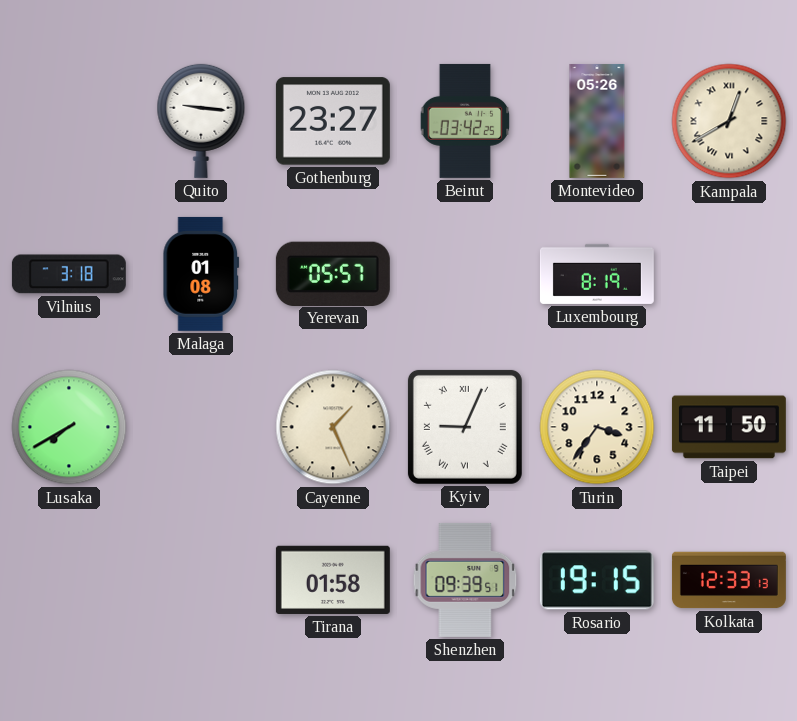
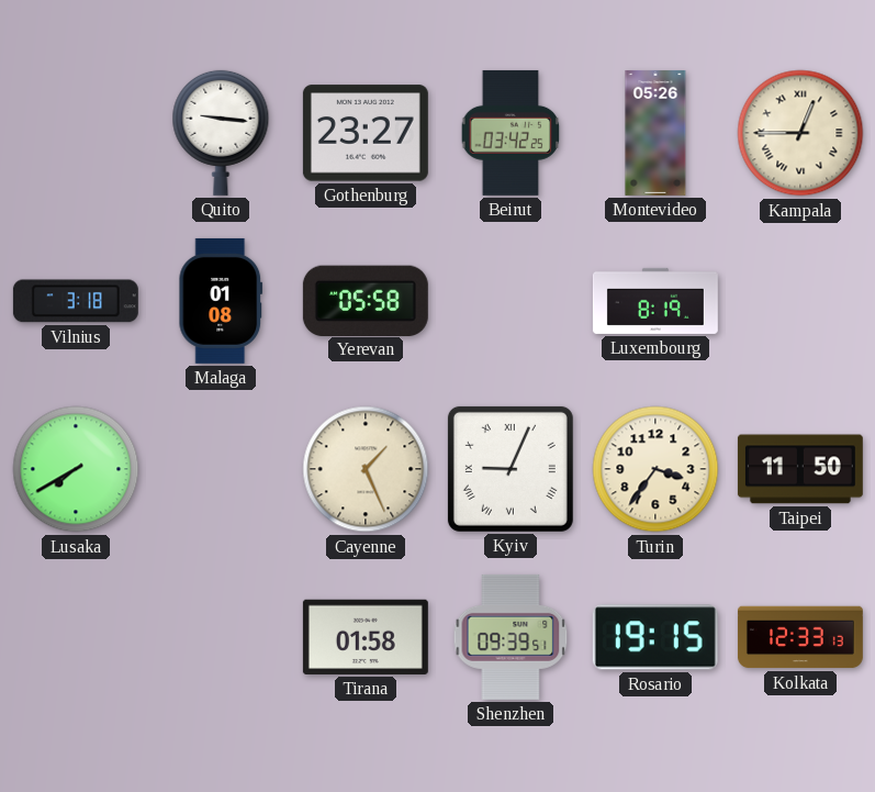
Kampala: 12:40 -> 12:45 (800, 133)
Yerevan: 05:57 -> 05:58 (366, 300)
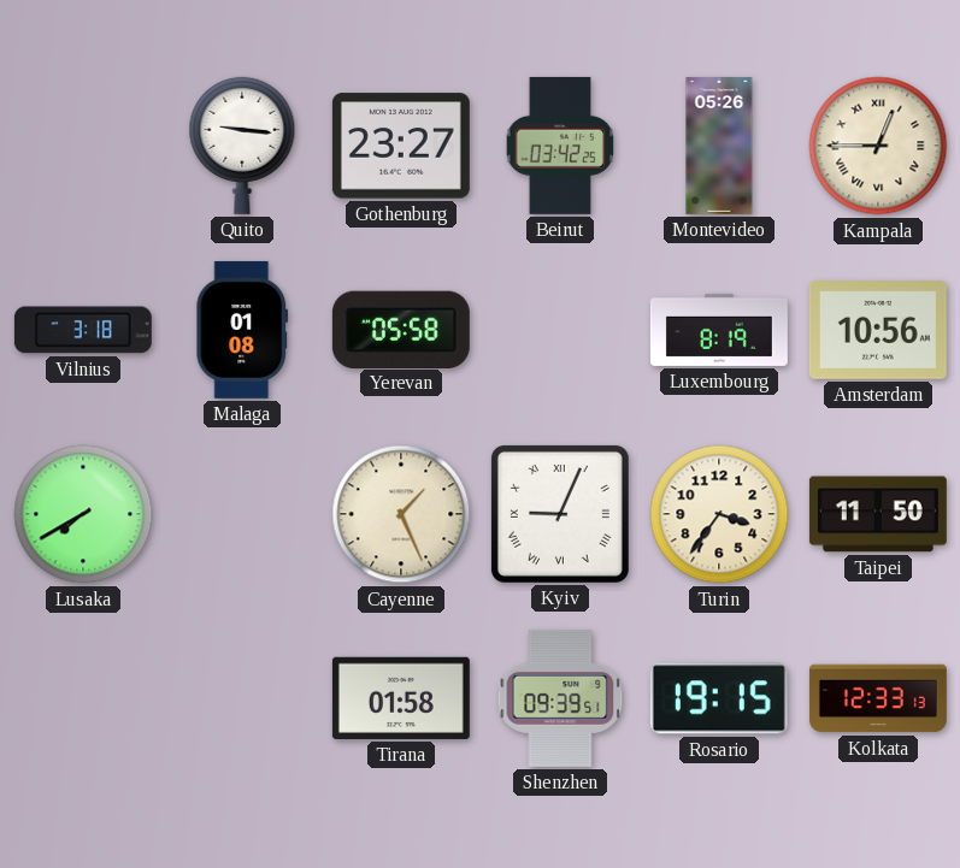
Amsterdam: none -> 10:56 (878, 331)
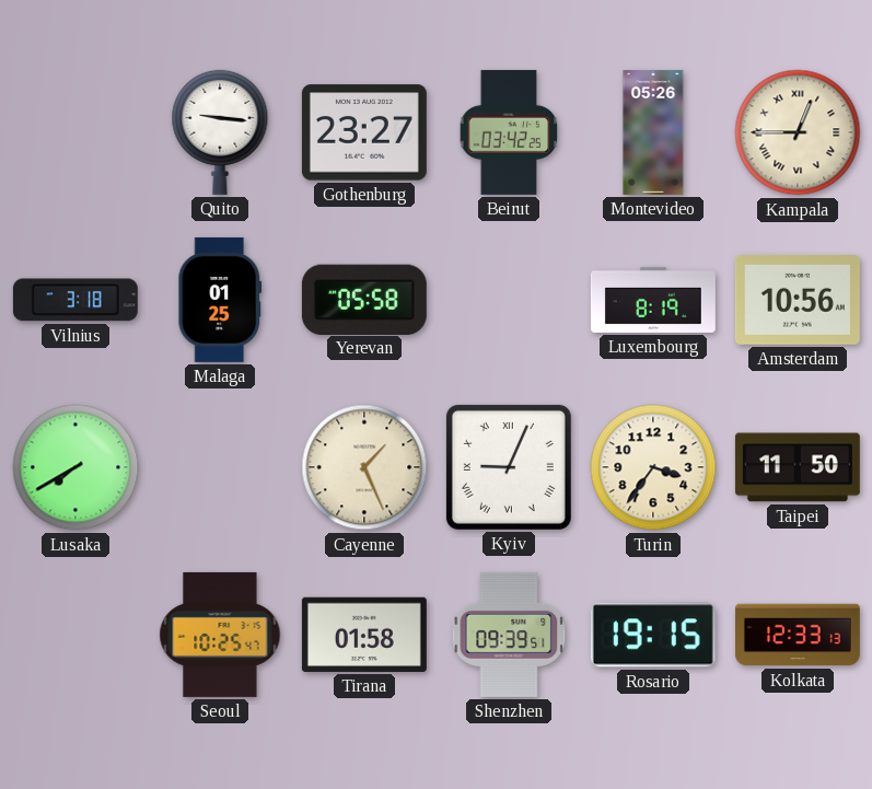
Malaga: 01:08 -> 01:25 (220, 300)
Seoul: none -> 10:25 (220, 635)
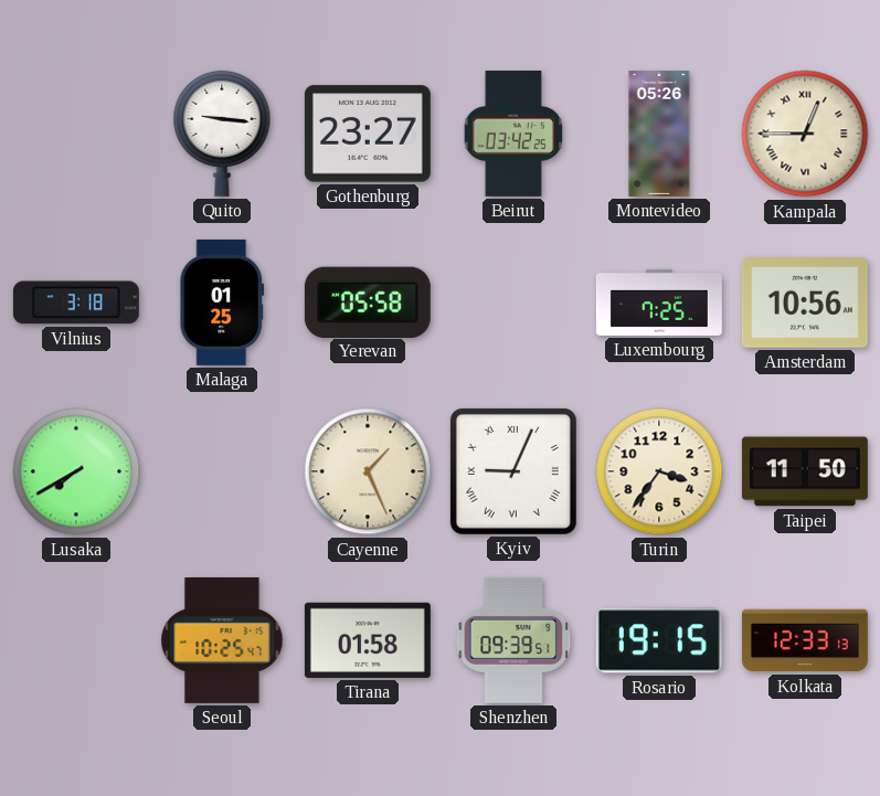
Luxembourg: 8:19 -> 7:25 (659, 303)
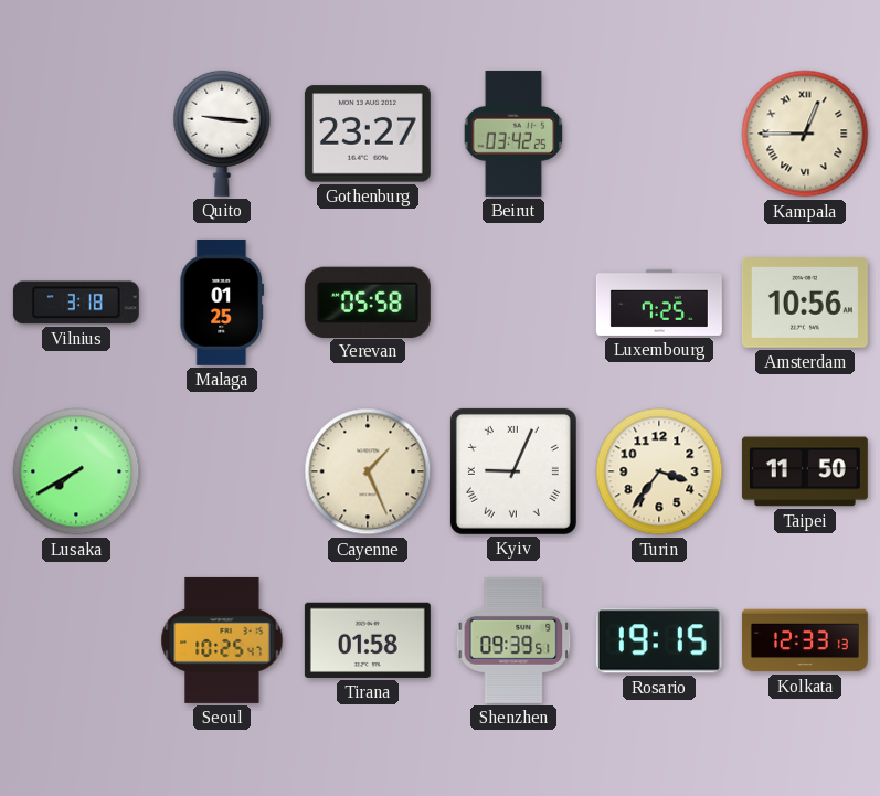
Montevideo: 05:26 -> none (659, 134)
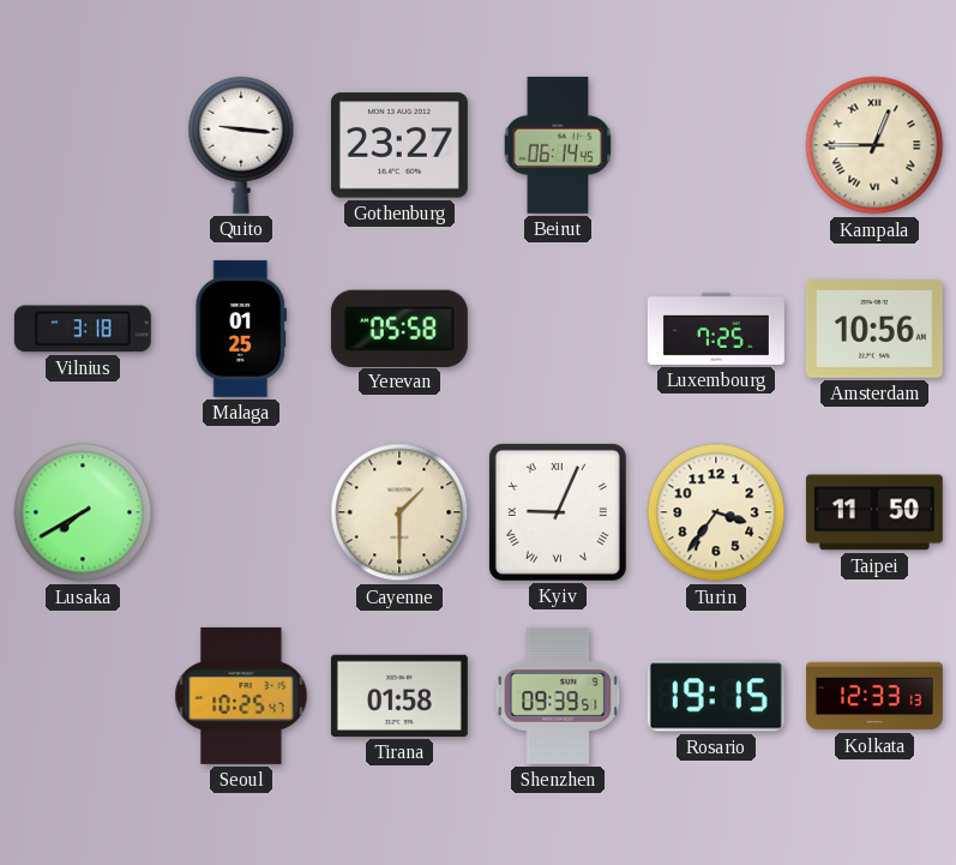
Beirut: 03:42 -> 06:14 (558, 145)
Cayenne: 1:26 -> 1:30 (399, 512)
